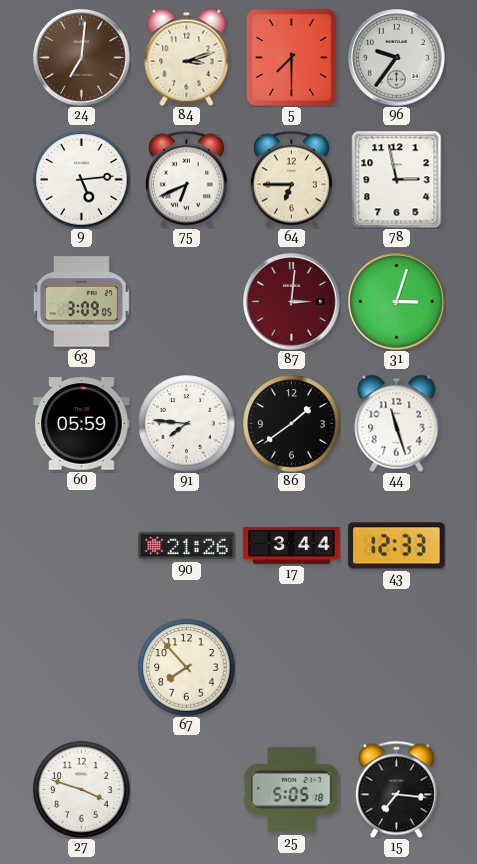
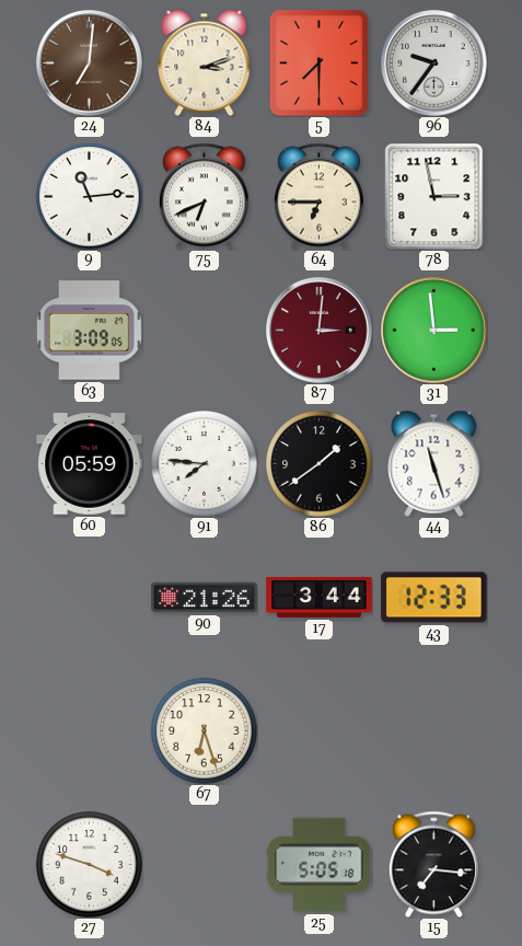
9: 5:14 -> 11:14 (90, 197)
31: 3:03 -> 2:59 (434, 331)
67: 7:53 -> 6:27 (205, 731)
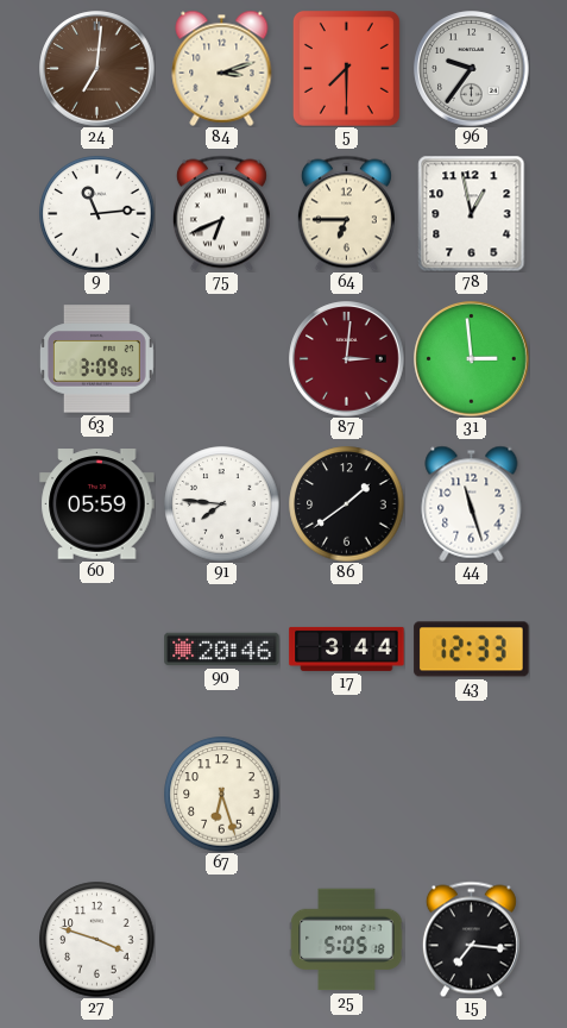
78: 2:58 -> 12:58 (472, 213)
90: 21:26 -> 20:46 (222, 650)
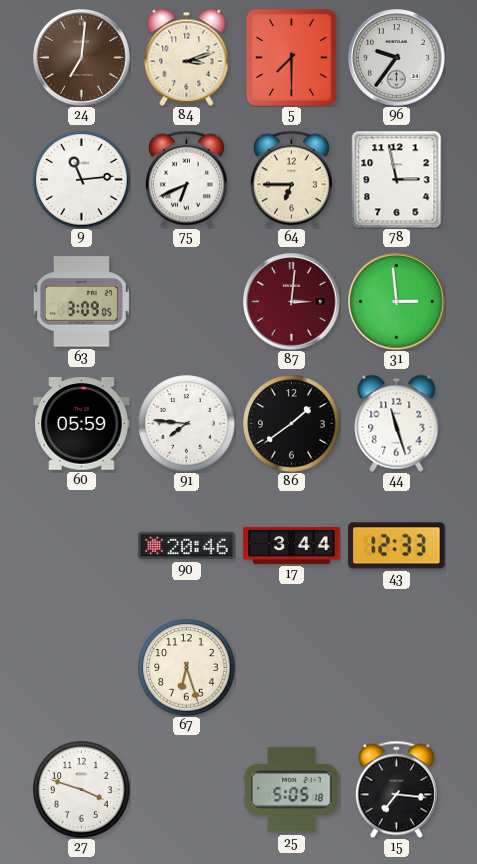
78: 12:58 -> 2:58 (397, 179)
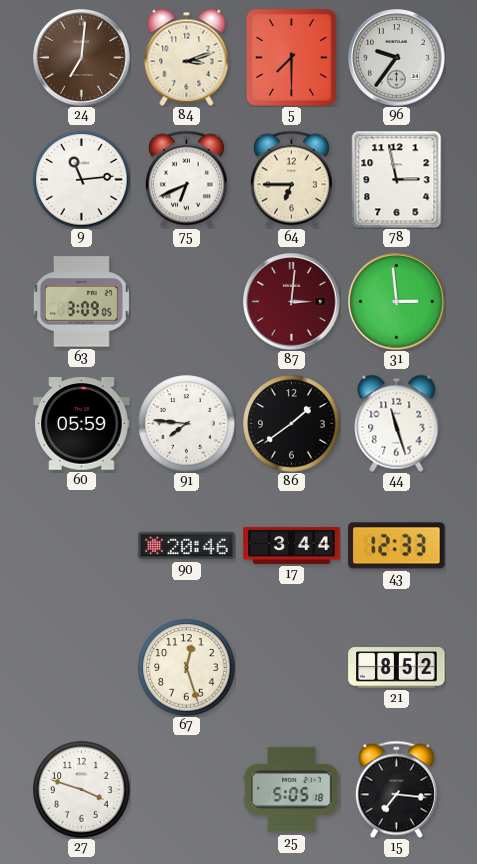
67: 6:27 -> 12:27 (187, 668)
21: none -> 8:52 (397, 668)
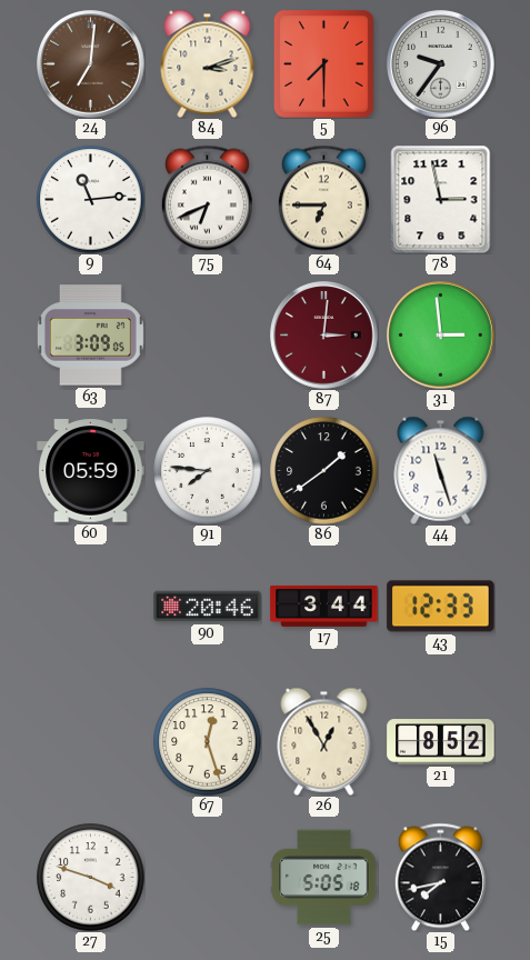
26: none -> 12:55 (324, 741)
15: 7:16 -> 7:43 (440, 877)
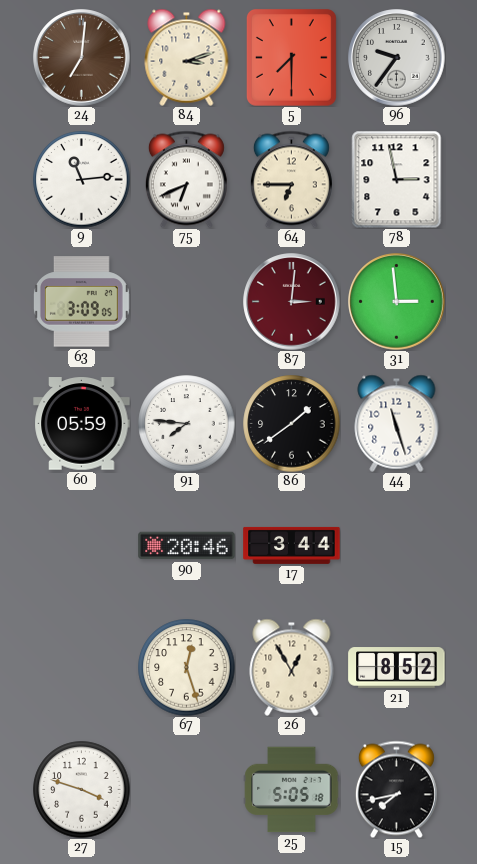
43: 12:33 -> none (441, 607)
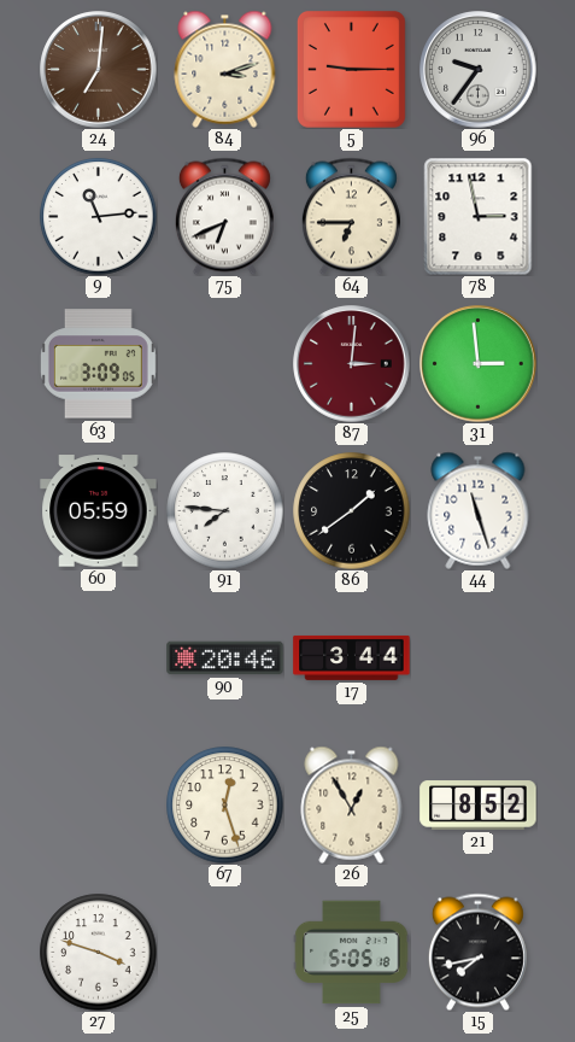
5: 7:30 -> 9:15 (351, 69)
